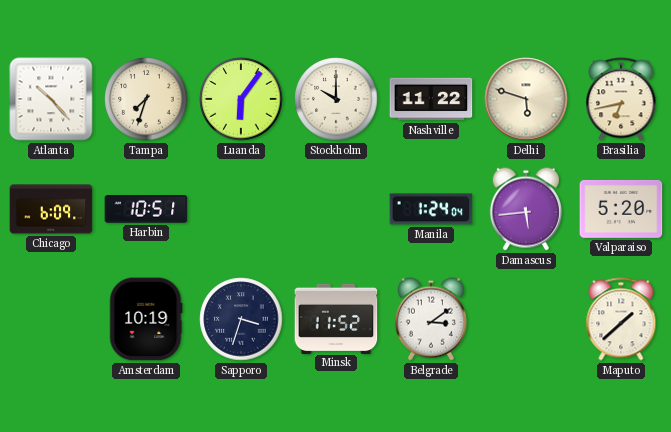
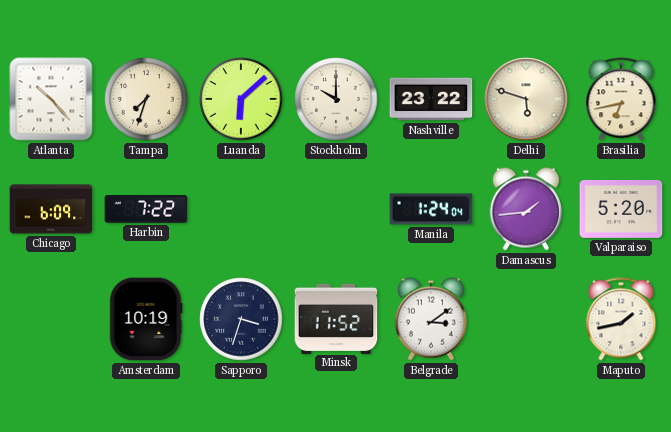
Luanda: 6:06 -> 6:08 (241, 99)
Nashville: 11:22 -> 23:22 (431, 99)
Harbin: 10:51 -> 7:22 (146, 209)
Damascus: 5:44 -> 1:44 (526, 209)
Maputo: 1:38 -> 1:43 (621, 319)
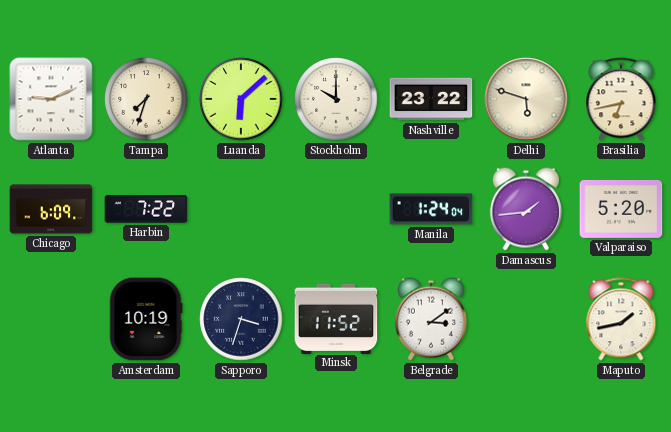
Atlanta: 10:23 -> 9:11 (51, 99)
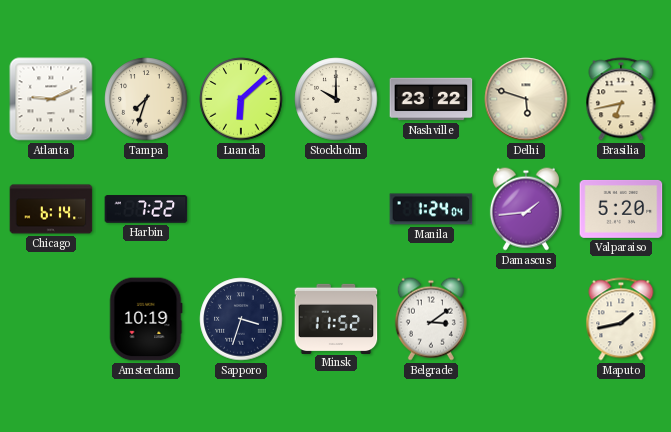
Chicago: 6:09 -> 6:14 (51, 209)
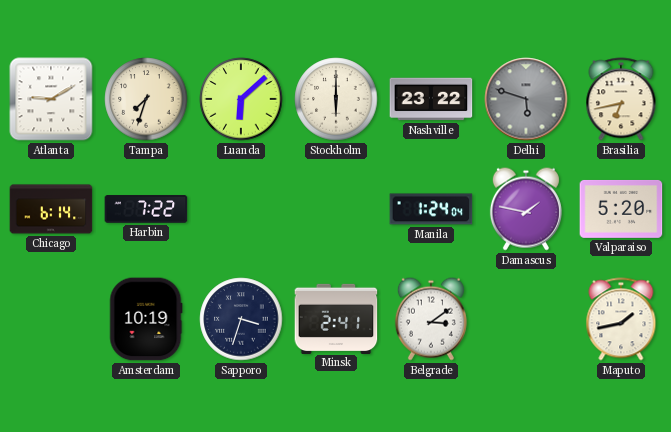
Atlanta: 9:11 -> 9:10 (51, 99)
Stockholm: 10:00 -> 6:00 (336, 99)
Delhi dial: cream -> grey (526, 99)
Damascus: 1:44 -> 1:47 (526, 209)
Minsk: 11:52 -> 2:41 (336, 318)
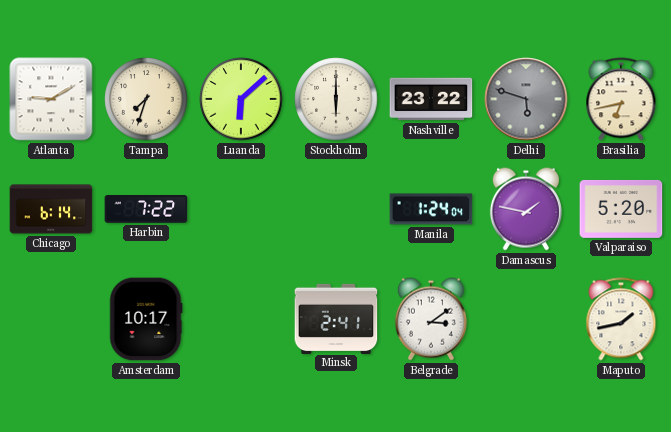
Amsterdam: 10:19 -> 10:17 (146, 319)
Sapporo: 3:33 -> none (241, 319)
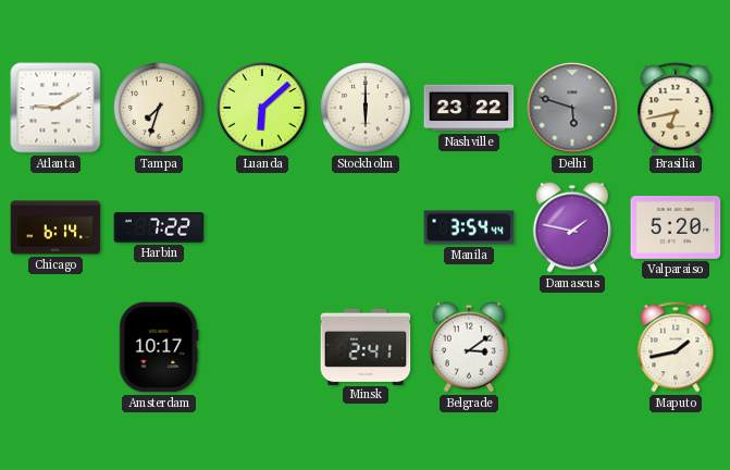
Manila: 1:24 -> 3:54 (469, 227)
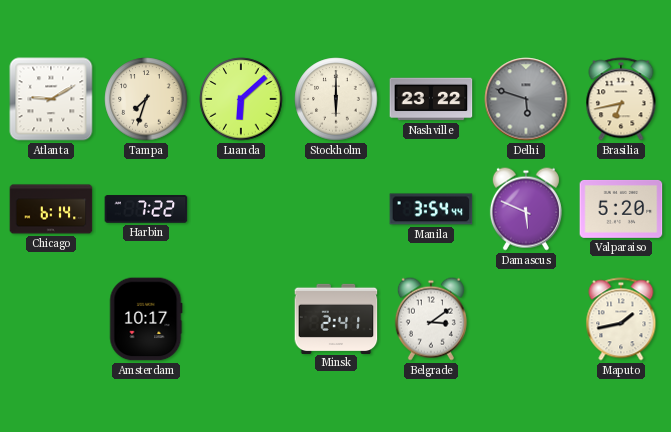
Damascus: 1:47 -> 5:49 (526, 209)
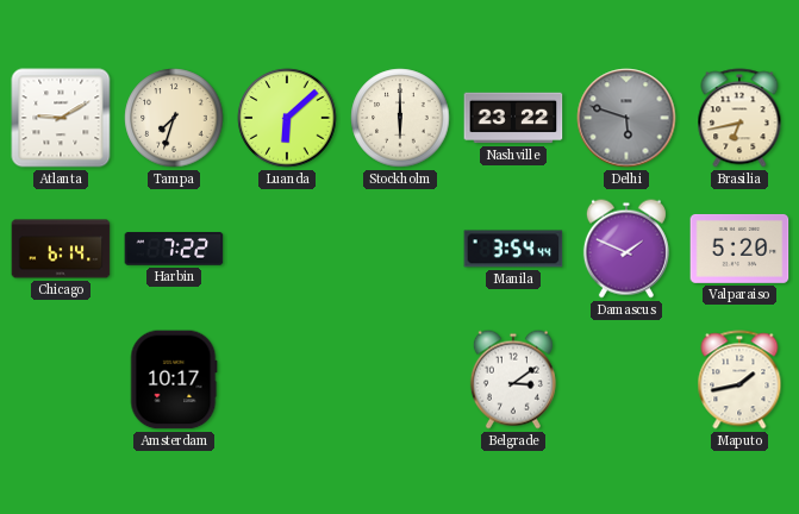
Damascus: 5:49 -> 1:49 (626, 249)
Minsk: 2:41 -> none (336, 318)
